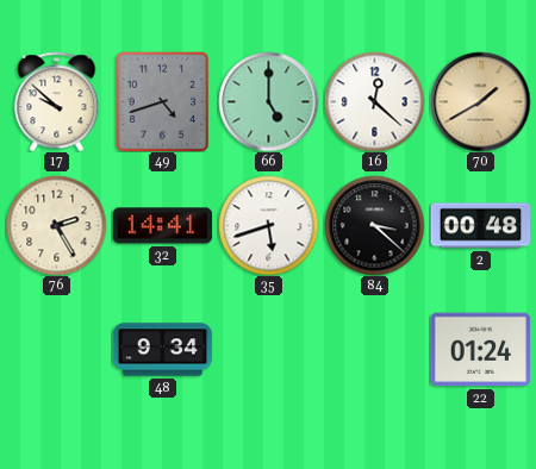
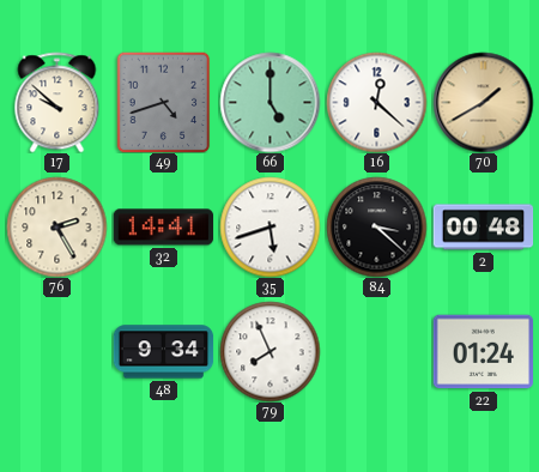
79: none -> 7:56 (269, 351)
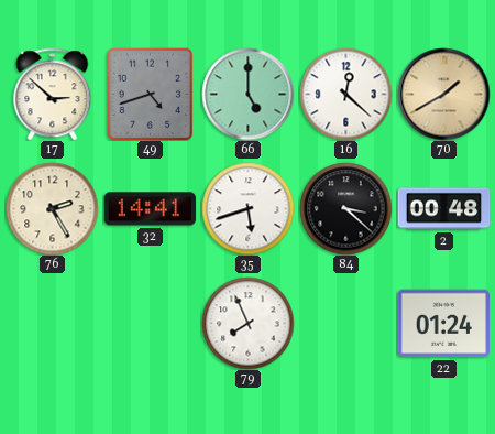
17: 9:52 -> 2:52 (53, 94)
48: 9:34 -> none (163, 352)
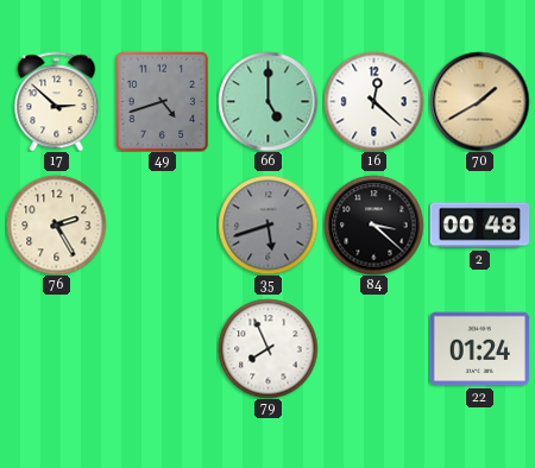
32: 14:41 -> none (150, 209)
35 dial: white -> grey (267, 224)
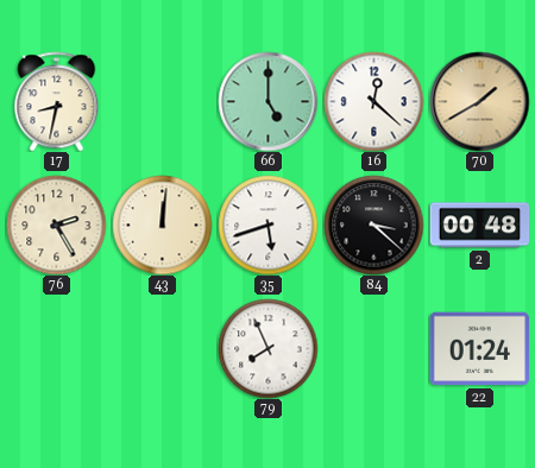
17: 2:52 -> 8:32 (57, 101)
49: 4:42 -> none (163, 101)
43: none -> 12:01 (162, 224)
35 dial: grey -> white (267, 224)
